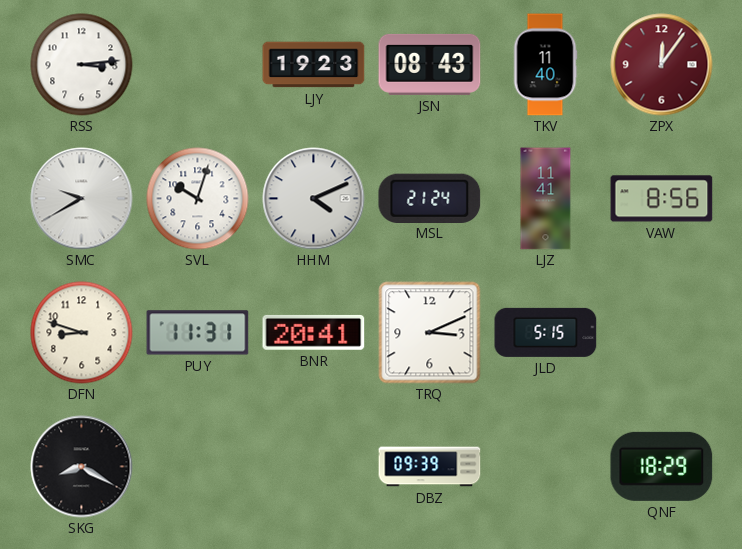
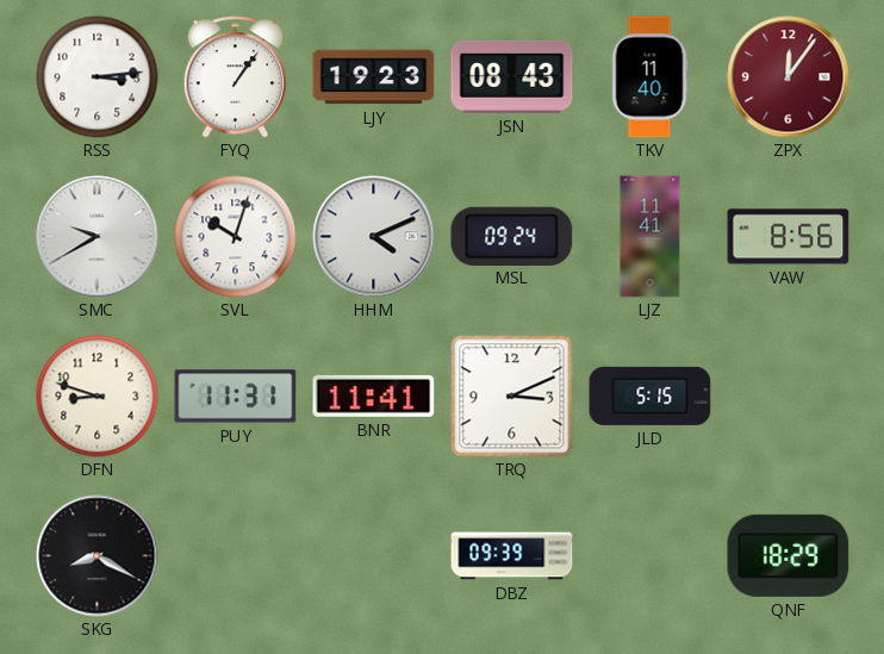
FYQ: none -> 1:06 (236, 77)
MSL: 21:24 -> 09:24 (512, 236)
BNR: 20:41 -> 11:41 (374, 395)
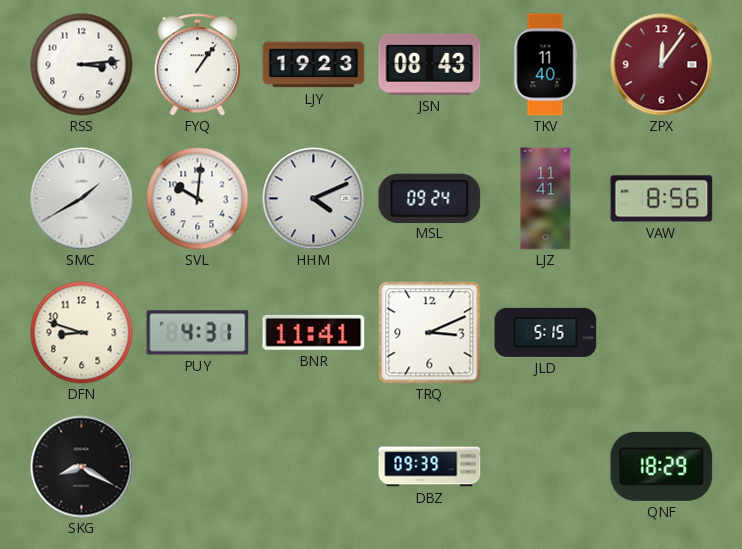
SMC: 9:40 -> 1:40 (82, 199)
SVL: 10:03 -> 10:01 (198, 199)
PUY: 11:31 -> 4:31 (198, 333)
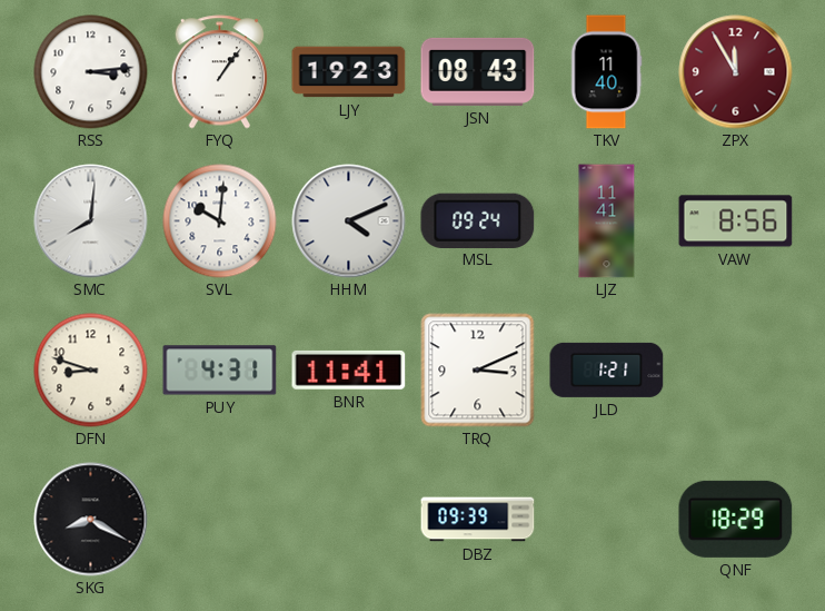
ZPX: 12:06 -> 11:55 (736, 72)
SMC: 1:40 -> 8:01 (91, 221)
JLD: 5:15 -> 1:21 (607, 369)
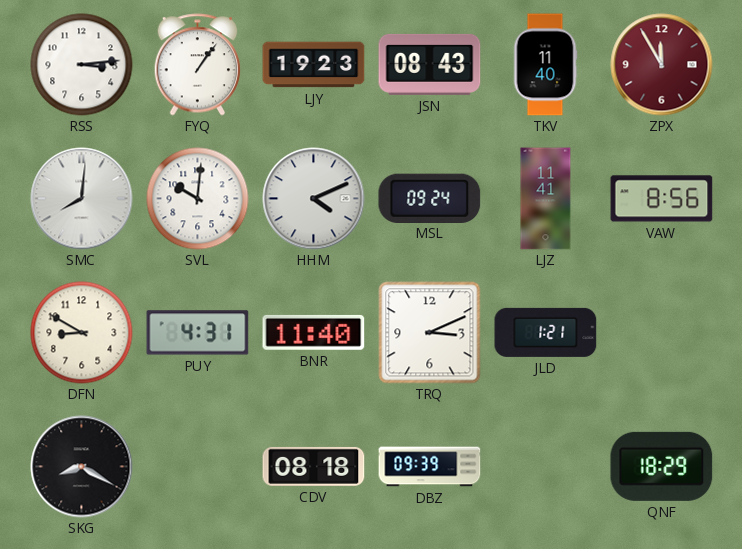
DFN: 8:48 -> 8:50 (82, 333)
BNR: 11:41 -> 11:40 (314, 332)
CDV: none -> 08:18 (314, 466)
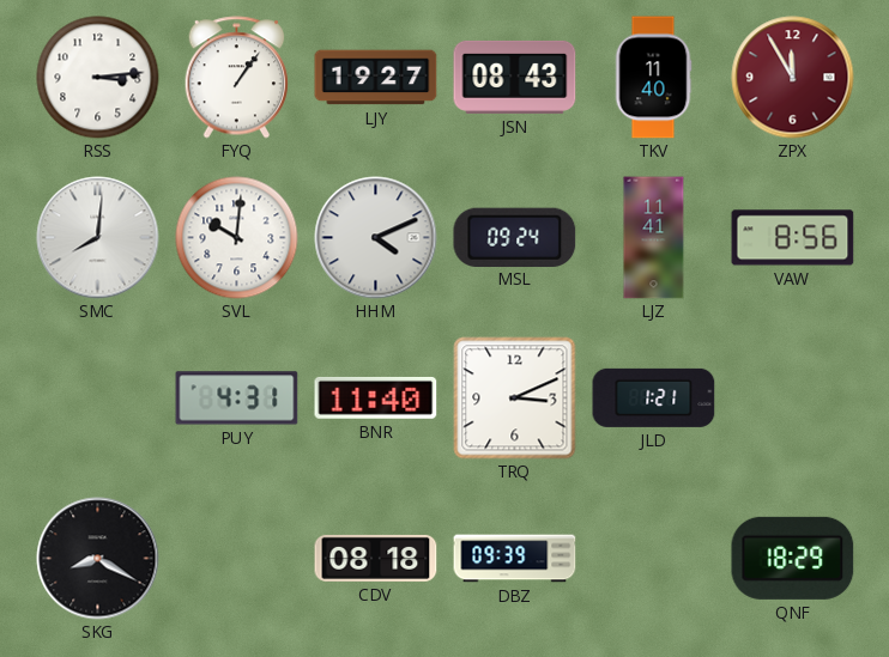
LJY: 19:23 -> 19:27 (376, 78)
DFN: 8:50 -> none (82, 333)
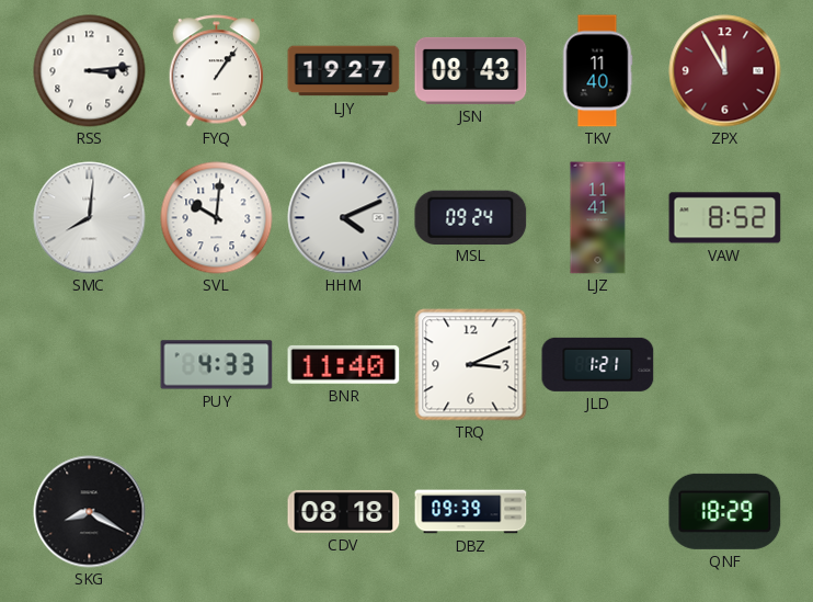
VAW: 8:56 -> 8:52 (725, 218)
PUY: 4:31 -> 4:33 (217, 365)
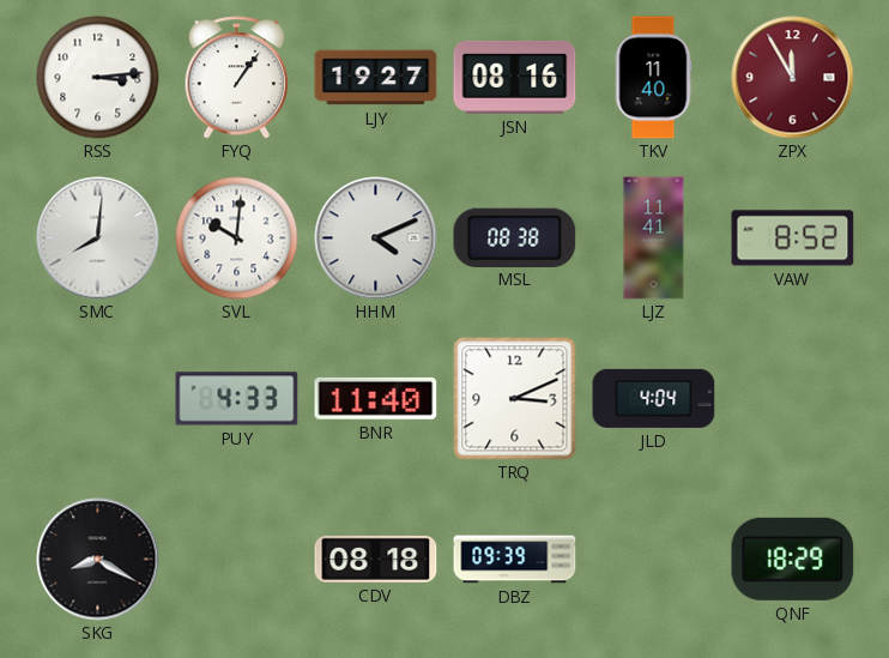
JSN: 08:43 -> 08:16 (515, 77)
MSL: 09:24 -> 08:38 (515, 237)
JLD: 1:21 -> 4:04 (654, 398)
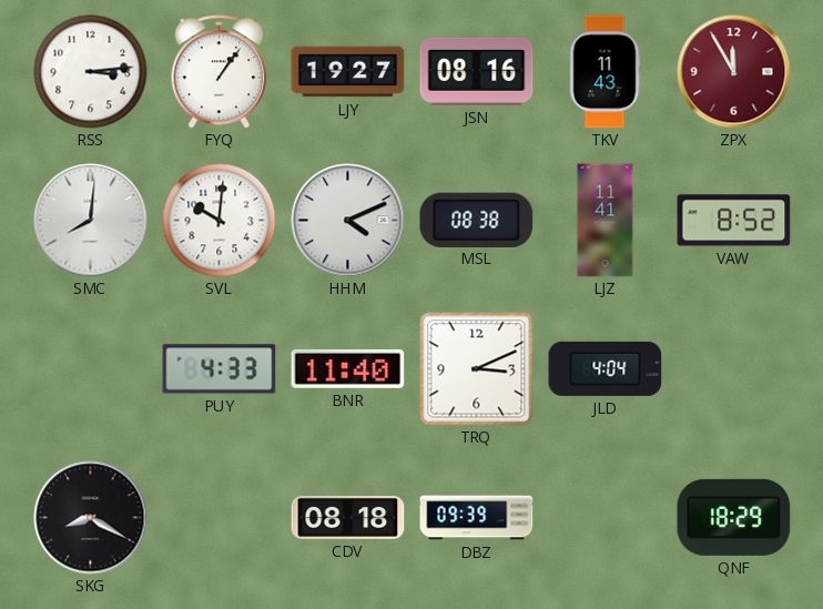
TKV: 11:40 -> 11:43 (604, 72)
